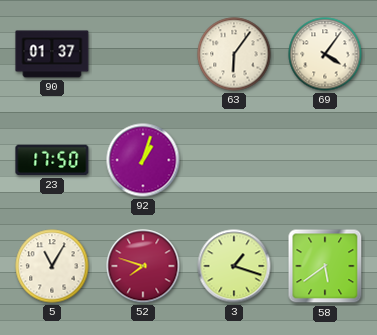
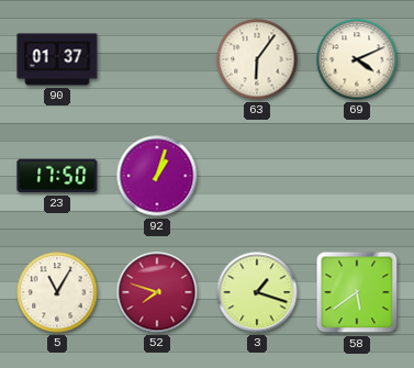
69: 4:06 -> 4:11 (357, 59)
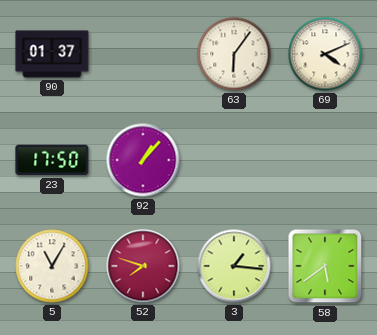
92: 1:03 -> 1:07 (143, 160)
3: 1:18 -> 1:16 (234, 266)
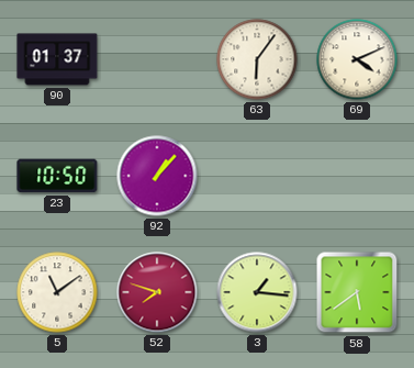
23: 17:50 -> 10:50 (57, 176)
5: 11:05 -> 11:09 (57, 292)
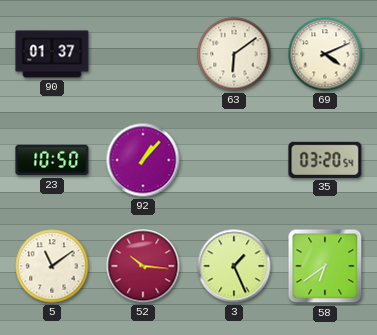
63: 6:06 -> 6:09 (234, 54)
35: none -> 03:20 (325, 160)
52: 7:48 -> 10:16 (143, 266)
3: 1:16 -> 1:26 (234, 266)
58: 5:39 -> 6:39 (325, 266)
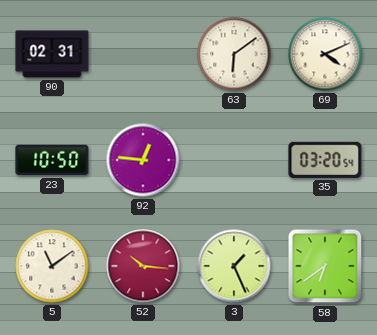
90: 01:37 -> 02:31 (52, 54)
92: 1:07 -> 12:46 (143, 160)
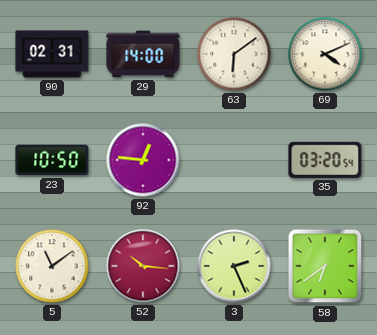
29: none -> 14:00 (143, 54)
3: 1:26 -> 2:26 (234, 266)
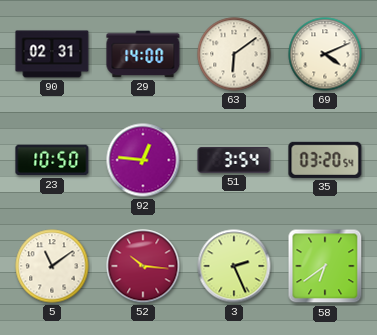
51: none -> 3:54 (234, 160)
